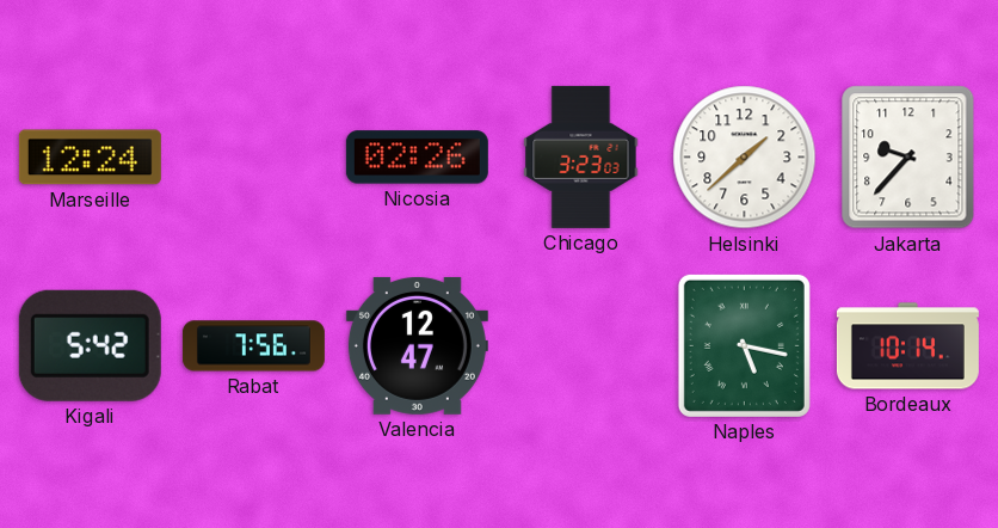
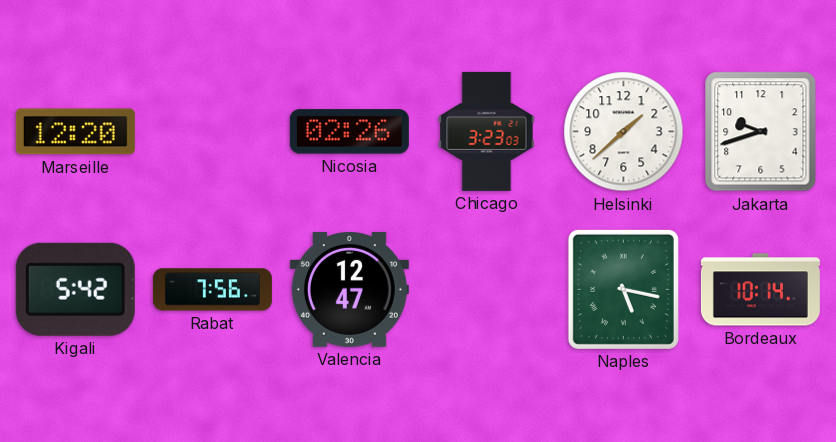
Marseille: 12:24 -> 12:20 (75, 132)
Jakarta: 9:37 -> 9:42 (761, 132)
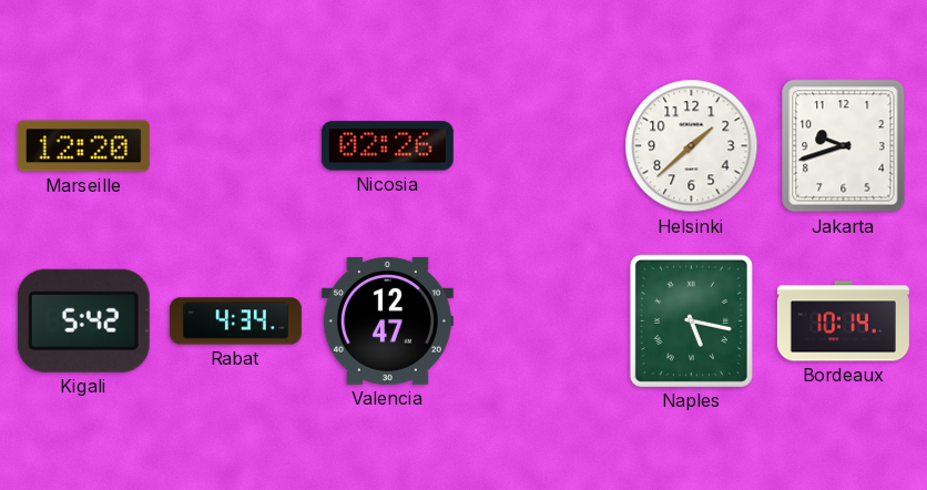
Chicago: 3:23 -> none (487, 131)
Rabat: 7:56 -> 4:34 (235, 321)
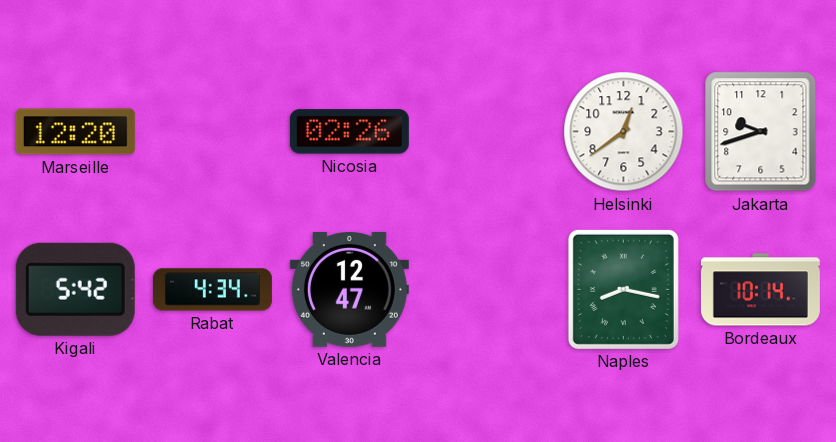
Helsinki: 1:38 -> 12:39 (624, 132)
Naples: 5:17 -> 8:17 (623, 289)
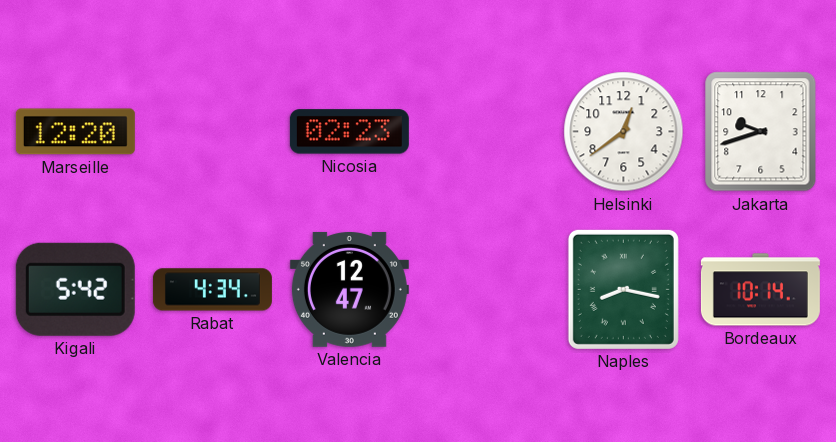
Nicosia: 02:26 -> 02:23 (349, 132)
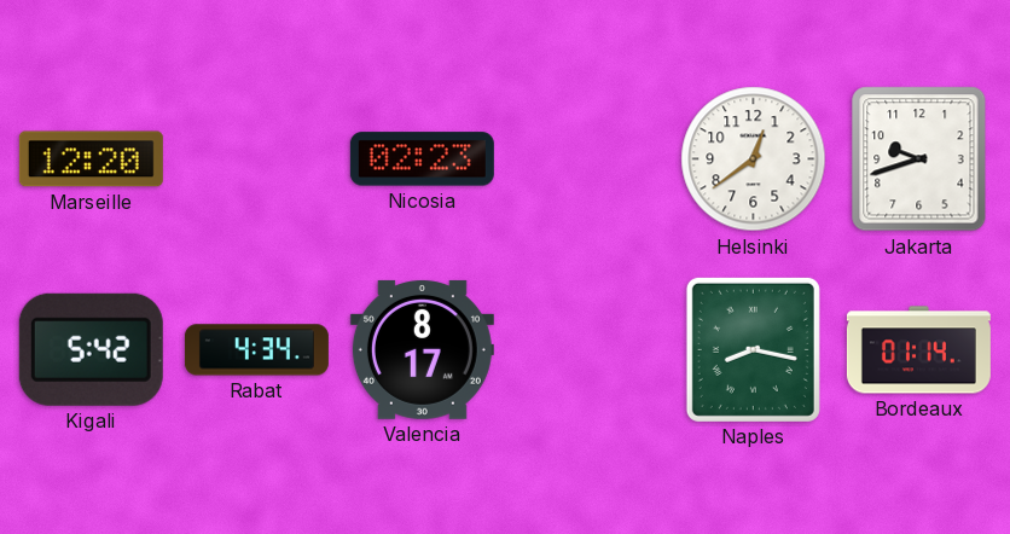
Valencia: 12:47 -> 8:17 (422, 349)
Bordeaux: 10:14 -> 01:14 (918, 350)
